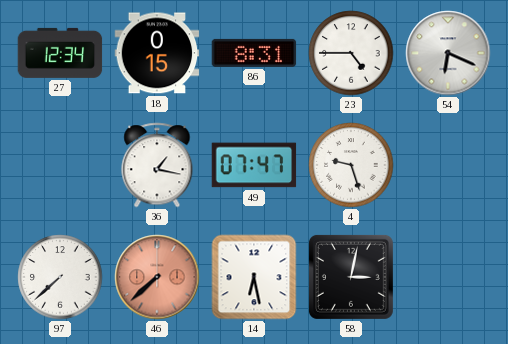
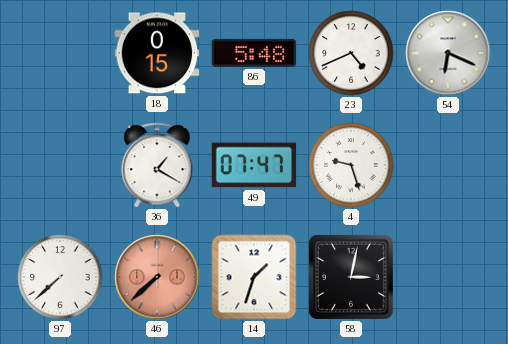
27: 12:34 -> none (60, 53)
86: 8:31 -> 5:48 (254, 53)
23: 4:45 -> 4:41 (351, 53)
36: 1:17 -> 1:20 (157, 165)
14: 6:28 -> 1:33 (254, 277)
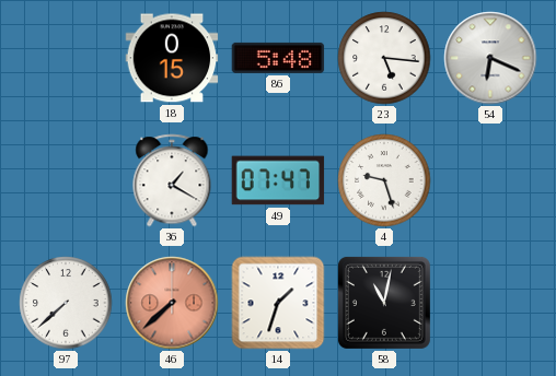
23: 4:41 -> 5:16 (384, 58)
58: 3:02 -> 11:02 (384, 303)
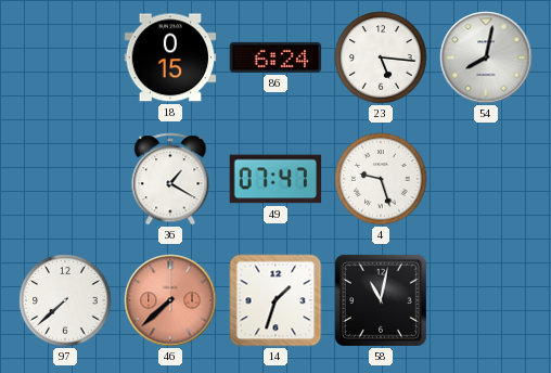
86: 5:48 -> 6:24 (275, 57)
54: 6:19 -> 8:02 (486, 57)
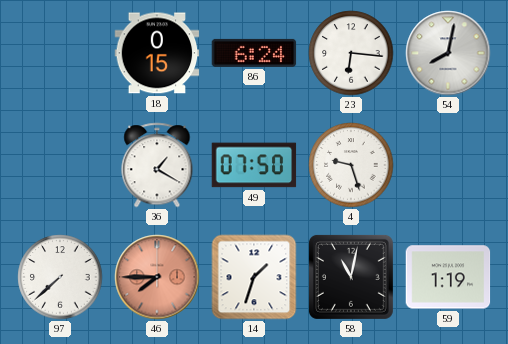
23: 5:16 -> 6:16 (351, 53)
49: 07:47 -> 07:50 (254, 165)
46: 7:38 -> 7:45 (157, 277)
59: none -> 1:19 (448, 277)
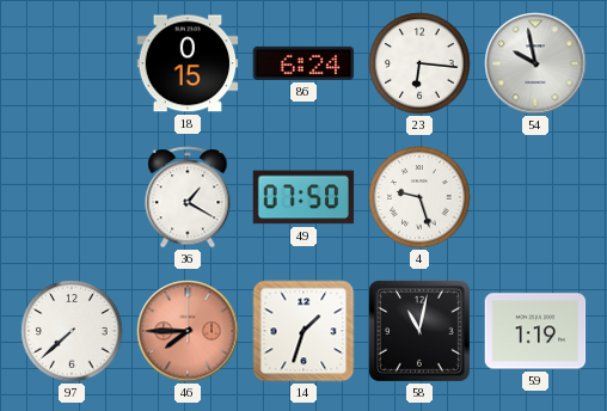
54: 8:02 -> 9:58 (535, 63)
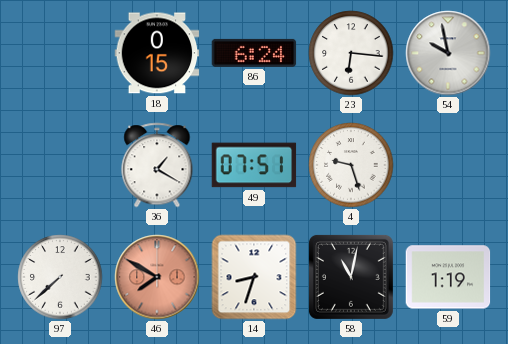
49: 07:50 -> 07:51 (254, 165)
46: 7:45 -> 7:50 (157, 277)
14: 1:33 -> 8:33 (254, 277)
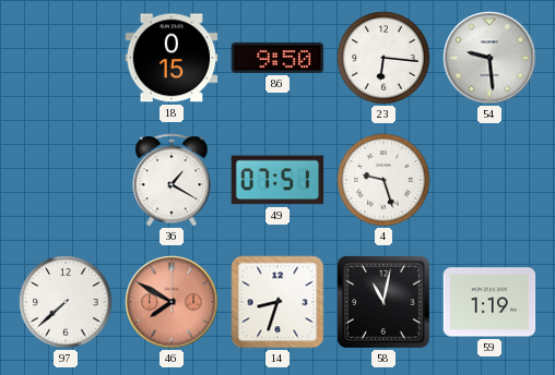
86: 6:24 -> 9:50 (277, 58)
54: 9:58 -> 9:29 (489, 58)
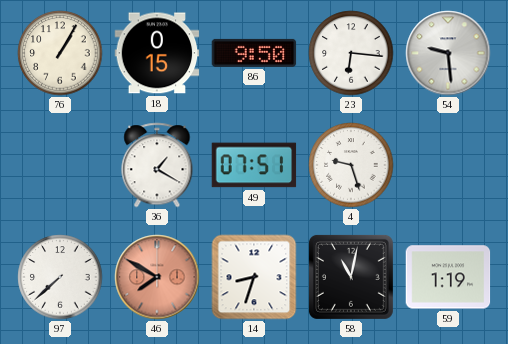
76: none -> 1:05 (60, 53)
